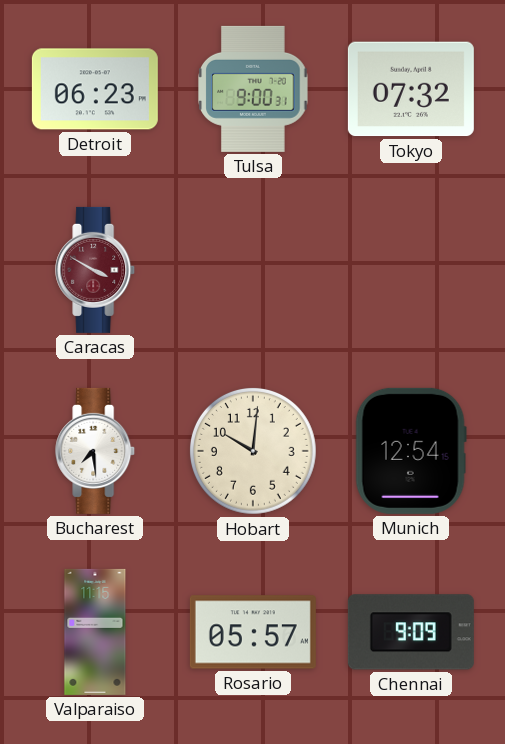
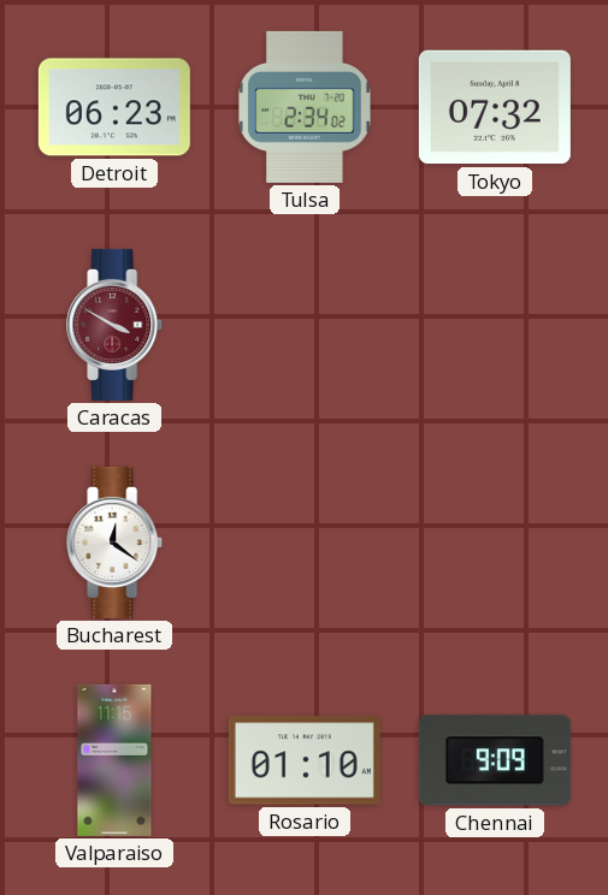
Tulsa: 9:00 -> 2:34 (305, 107)
Bucharest: 7:29 -> 12:21 (116, 543)
Hobart: 10:01 -> none (253, 451)
Munich: 12:54 -> none (411, 451)
Rosario: 05:57 -> 01:10 (305, 760)
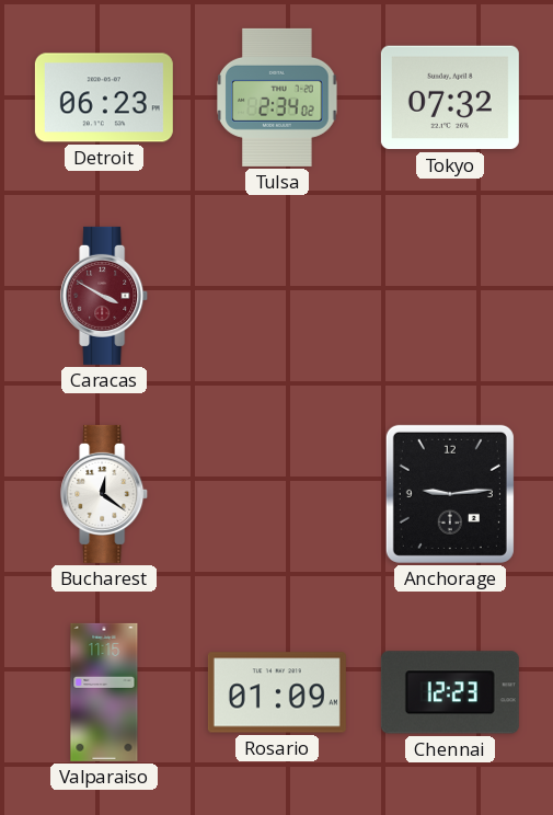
Anchorage: none -> 9:14 (450, 494)
Rosario: 01:10 -> 01:09 (277, 692)
Chennai: 9:09 -> 12:23 (450, 692)
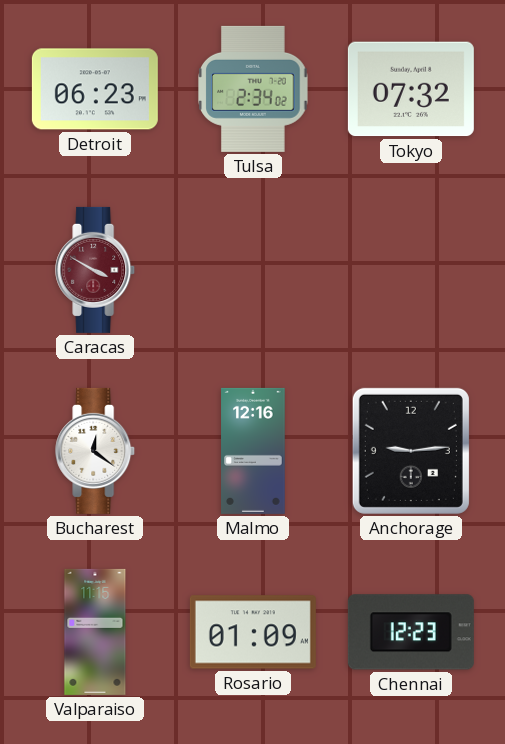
Malmo: none -> 12:16 (253, 451)
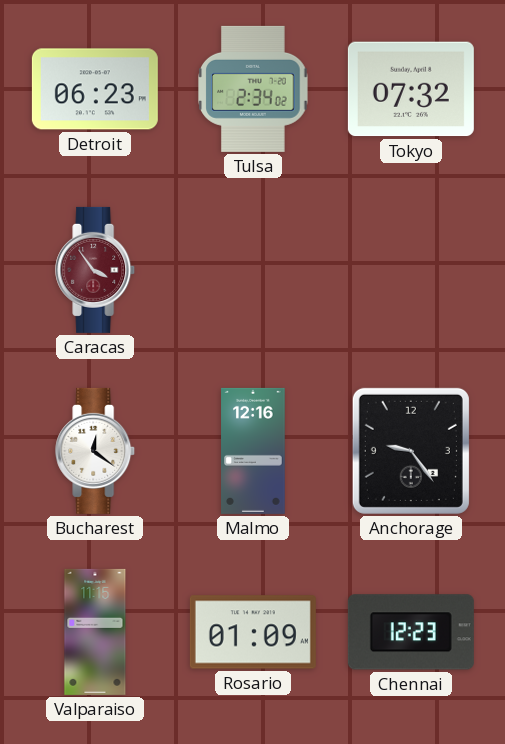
Caracas: 3:50 -> 3:54 (96, 270)
Anchorage: 9:14 -> 9:24 (411, 451)
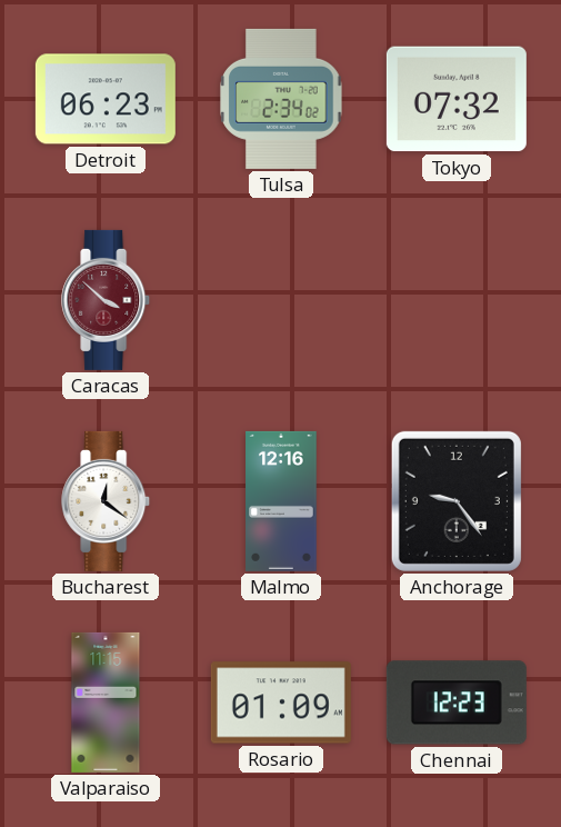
Caracas: 3:54 -> 3:52 (107, 300)
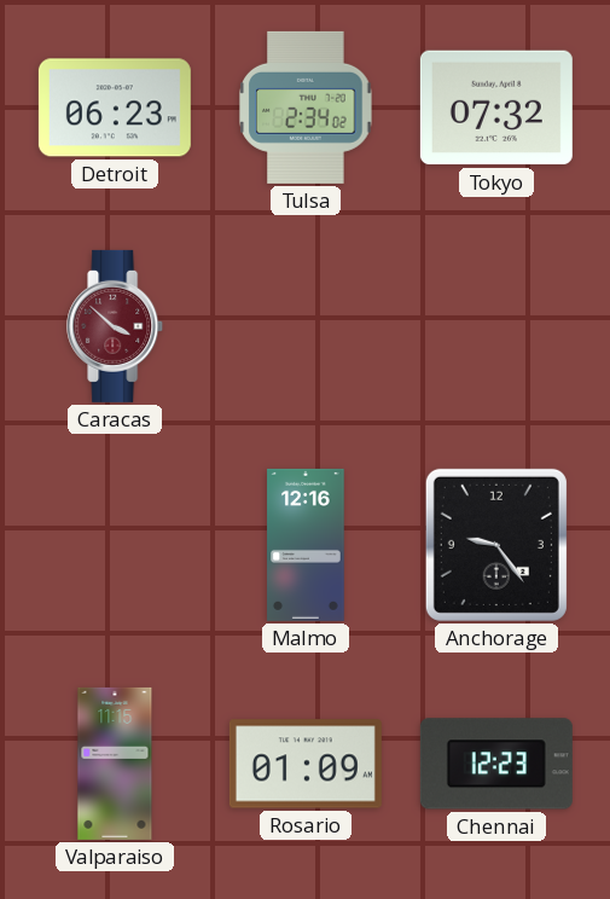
Bucharest: 12:21 -> none (107, 501)
